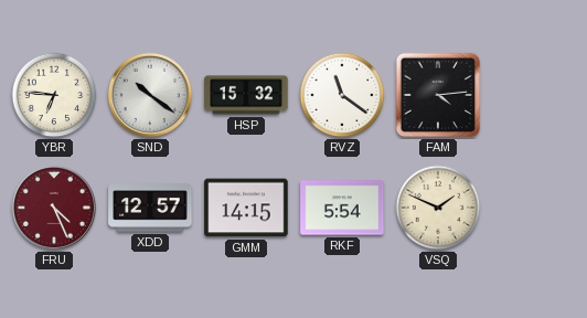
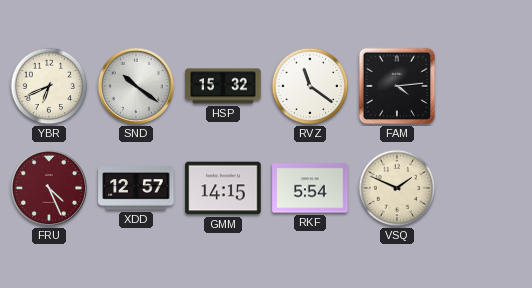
YBR: 6:46 -> 6:41 (49, 86)
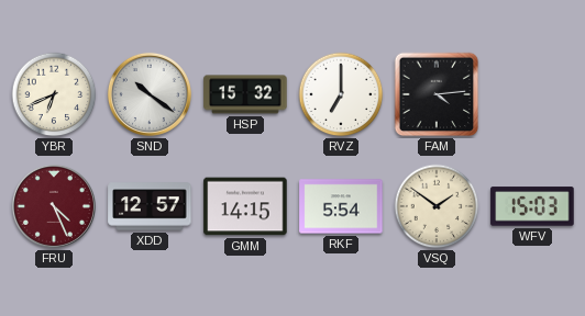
RVZ: 11:21 -> 7:00 (341, 94)
VSQ: 1:49 -> 1:51 (437, 206)
WFV: none -> 15:03 (532, 206)
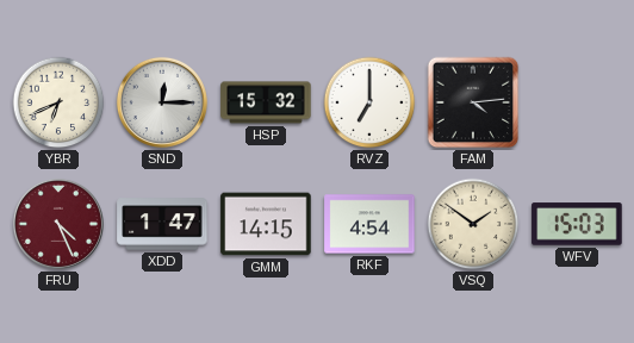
SND: 10:21 -> 12:15 (162, 102)
XDD: 12:57 -> 1:47 (162, 224)
RKF: 5:54 -> 4:54 (369, 224)
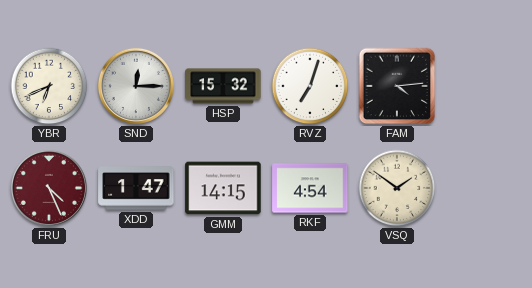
RVZ: 7:00 -> 7:03 (310, 86)
WFV: 15:03 -> none (577, 224)
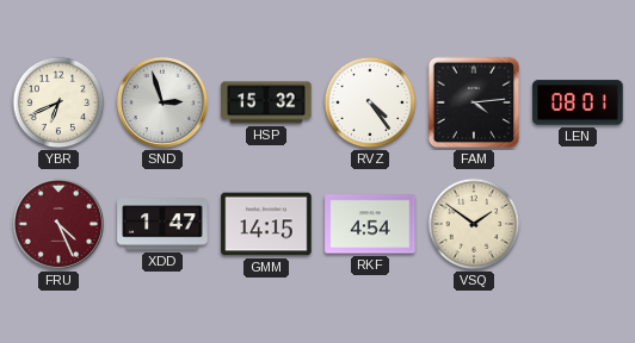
SND: 12:15 -> 2:57 (162, 102)
RVZ: 7:03 -> 4:24 (370, 102)
LEN: none -> 08:01 (578, 102)
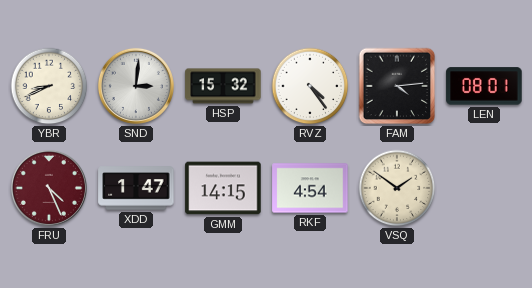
YBR: 6:41 -> 8:41 (49, 86)
SND: 2:57 -> 3:01 (136, 86)
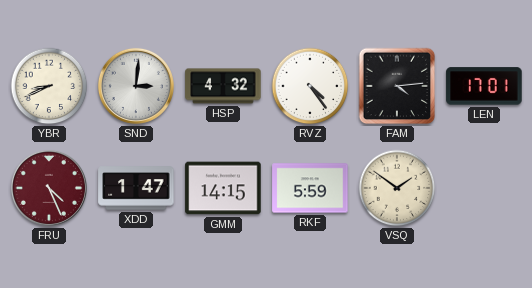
HSP: 15:32 -> 4:32 (223, 86)
LEN: 08:01 -> 17:01 (484, 86)
RKF: 4:54 -> 5:59 (310, 188)
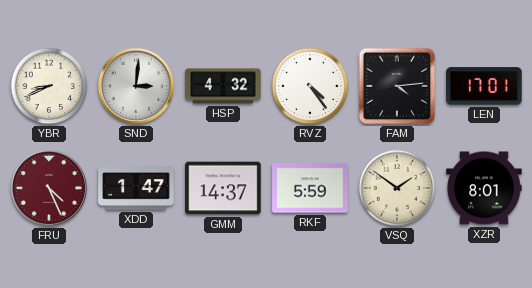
GMM: 14:15 -> 14:37 (223, 188)
XZR: none -> 8:01 (484, 188)
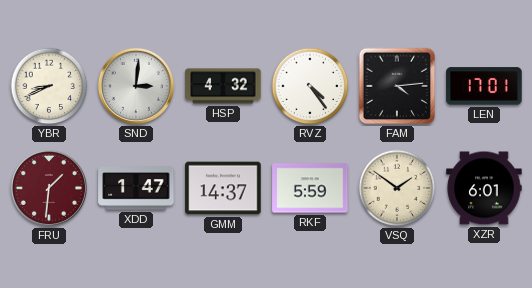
FRU: 4:26 -> 1:31 (49, 188)
XZR: 8:01 -> 6:01 (484, 188)
